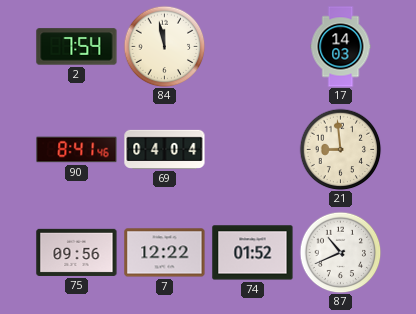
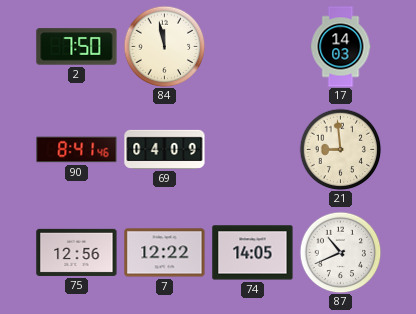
2: 7:54 -> 7:50 (77, 47)
69: 04:04 -> 04:09 (165, 149)
75: 09:56 -> 12:56 (77, 252)
74: 01:52 -> 14:05 (253, 253)
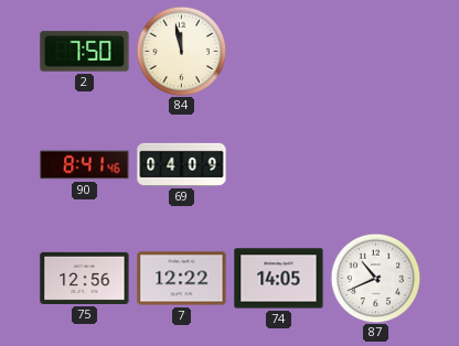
17: 14:03 -> none (341, 47)
21: 8:59 -> none (340, 149)
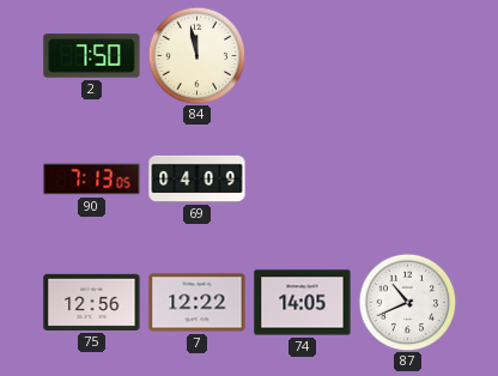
90: 8:41 -> 7:13 (92, 180)
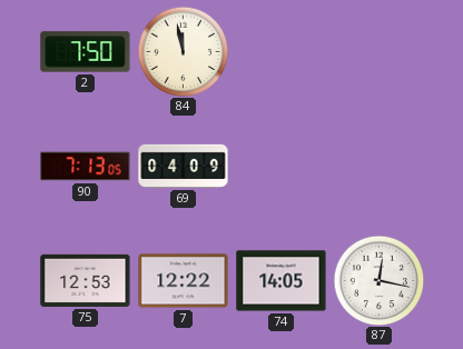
75: 12:56 -> 12:53 (86, 280)
87: 10:41 -> 12:17 (378, 280)
